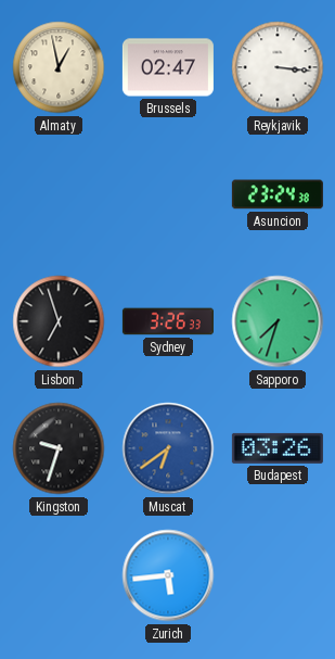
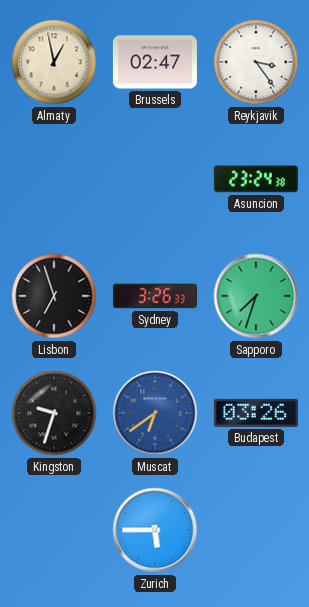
Reykjavik: 3:16 -> 3:24 (256, 62)
Zurich: 5:44 -> 5:45 (155, 530)
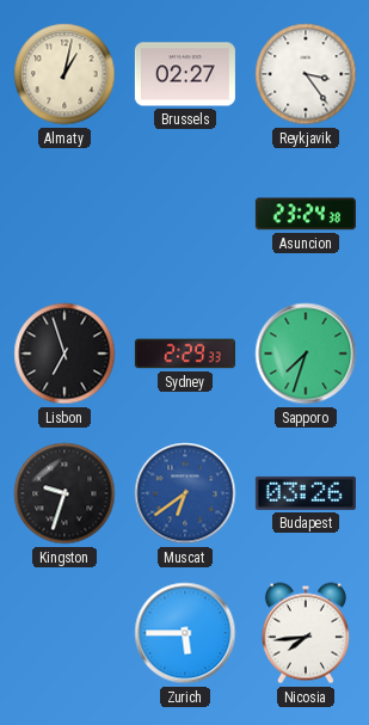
Almaty: 12:58 -> 1:02 (64, 74)
Brussels: 02:47 -> 02:27 (185, 74)
Sydney: 3:26 -> 2:29 (185, 354)
Nicosia: none -> 7:44 (306, 633)
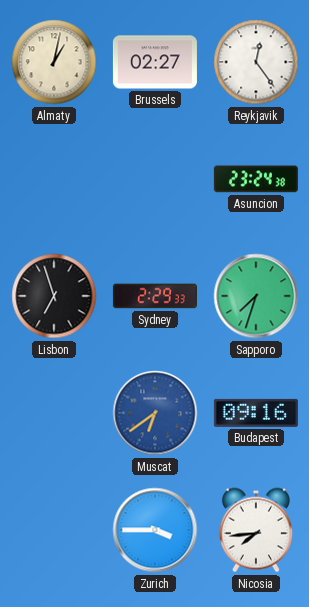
Reykjavik: 3:24 -> 12:24 (256, 62)
Kingston: 9:33 -> none (64, 493)
Budapest: 03:26 -> 09:16 (256, 413)
Zurich: 5:45 -> 3:45 (155, 530)
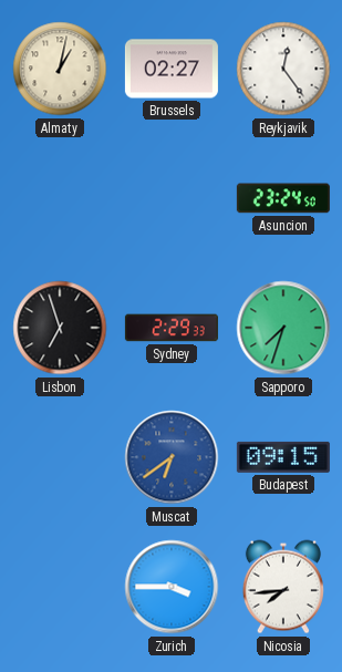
Asuncion: 23:24:38 -> 23:24:50 (283, 198)
Budapest: 09:16 -> 09:15 (283, 457)
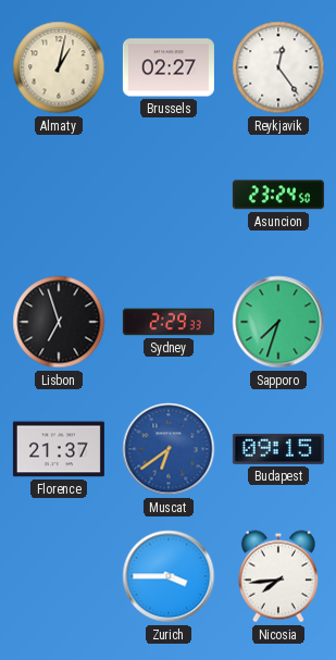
Florence: none -> 21:37 (59, 449)
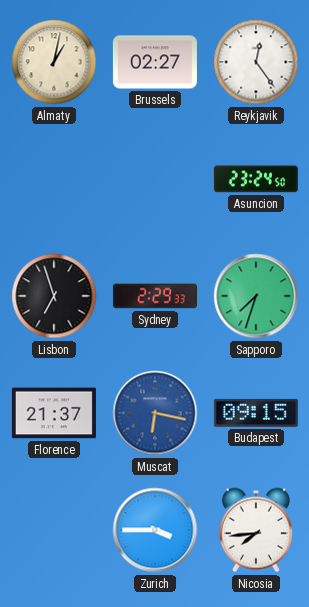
Muscat: 6:39 -> 6:17 (155, 413)
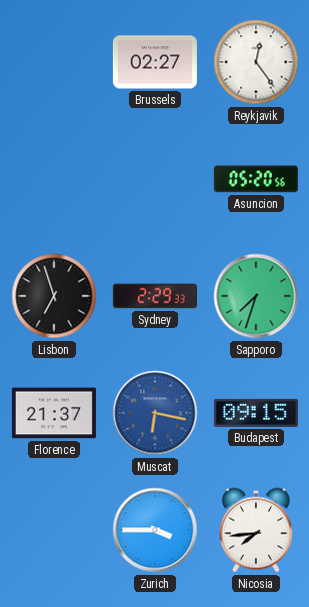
Almaty: 1:02 -> none (54, 62)
Asuncion: 23:24 -> 05:20 (256, 179)
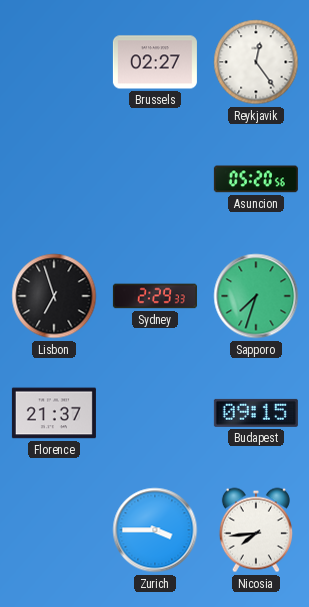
Muscat: 6:17 -> none (155, 413)
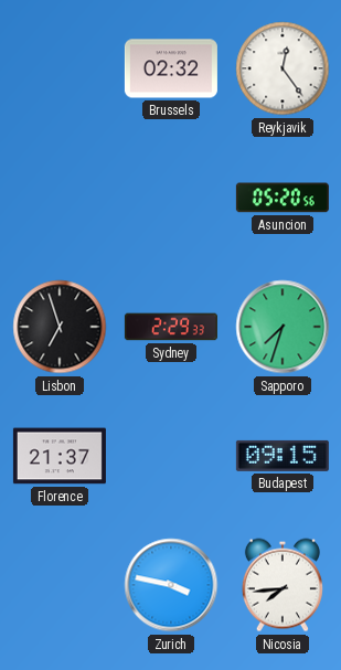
Brussels: 02:27 -> 02:32 (171, 68)
Zurich: 3:45 -> 3:47 (171, 585)
